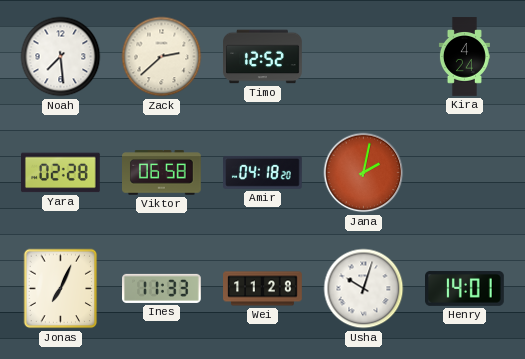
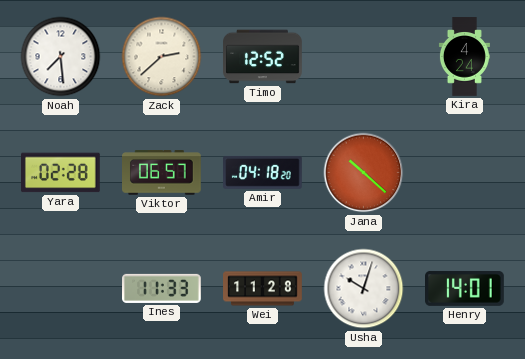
Viktor: 06:58 -> 06:57 (162, 173)
Jana: 2:02 -> 10:22 (364, 173)
Jonas: 7:04 -> none (61, 289)
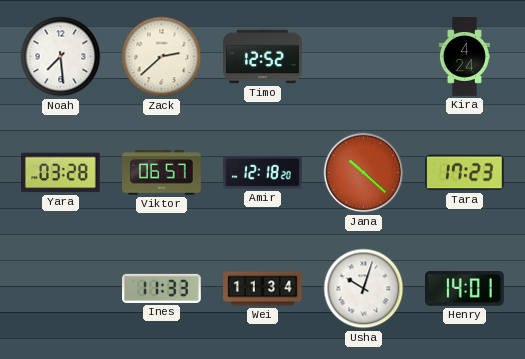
Yara: 02:28 -> 03:28 (61, 173)
Amir: 04:18 -> 12:18 (263, 172)
Tara: none -> 17:23 (464, 173)
Wei: 11:28 -> 11:34 (263, 289)
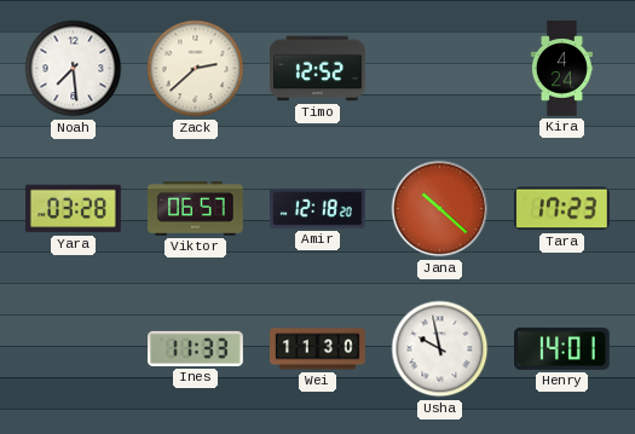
Wei: 11:34 -> 11:30 (318, 349)
Usha: 10:03 -> 9:58 (440, 349)
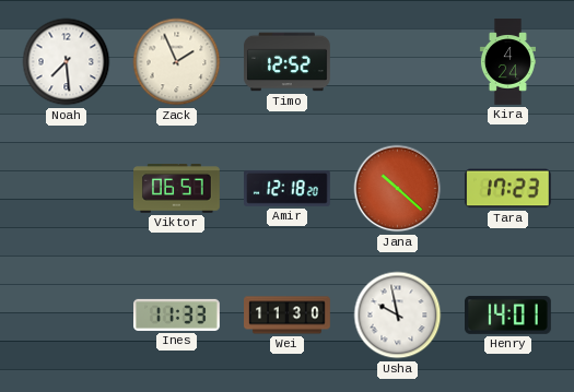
Zack: 2:38 -> 1:56 (177, 62)
Yara: 03:28 -> none (74, 209)
